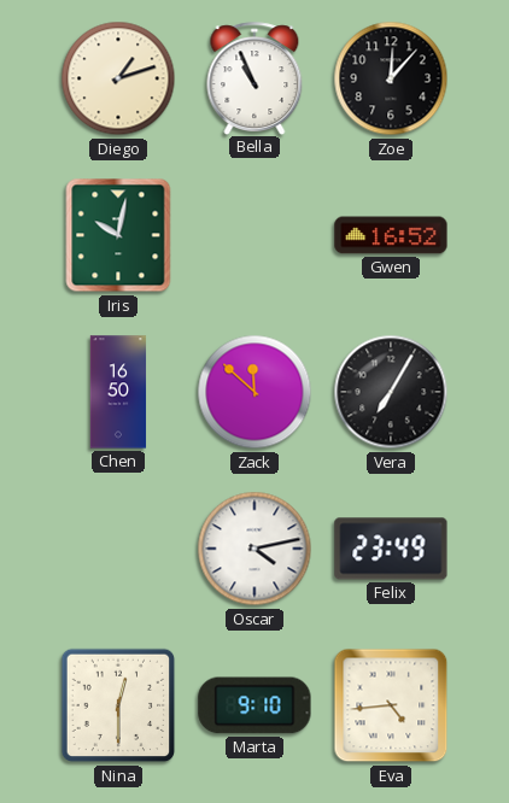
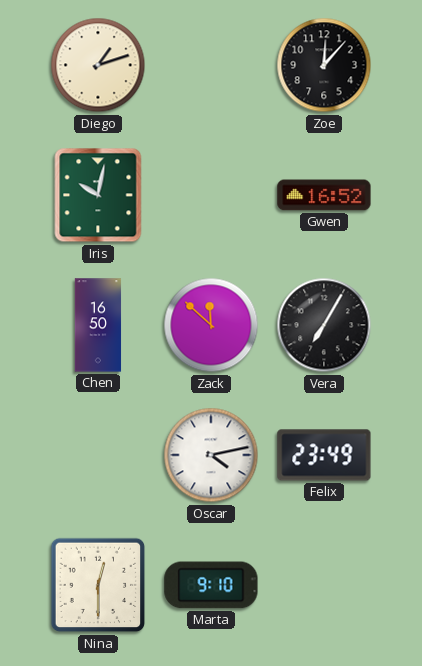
Bella: 10:56 -> none (255, 78)
Eva: 4:44 -> none (391, 705)
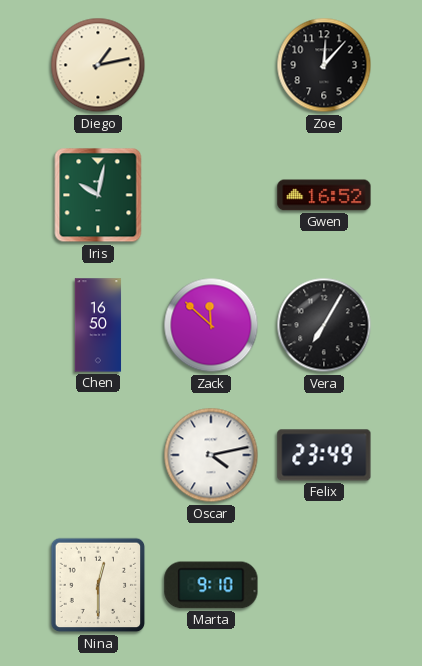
Diego: 1:12 -> 1:13 (98, 65)
